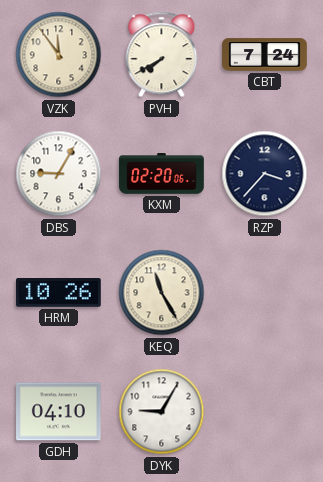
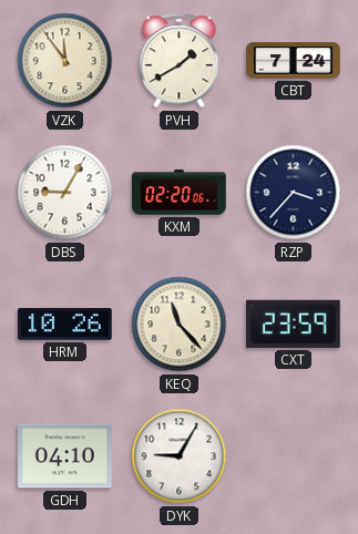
PVH: 7:40 -> 1:40 (180, 61)
KEQ: 11:25 -> 11:23 (180, 325)
CXT: none -> 23:59 (293, 324)
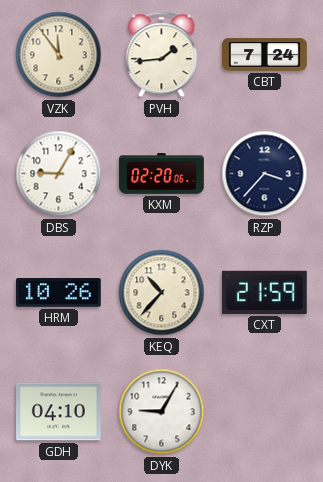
PVH: 1:40 -> 1:44 (162, 55)
KEQ: 11:23 -> 10:37 (162, 293)
CXT: 23:59 -> 21:59 (264, 292)
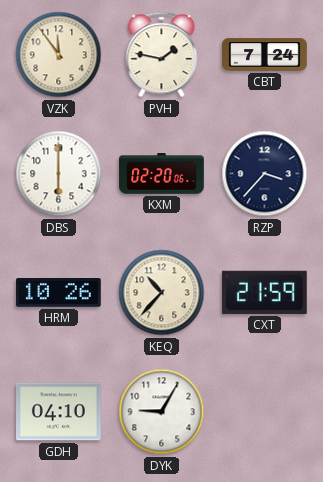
PVH: 1:44 -> 1:47 (162, 55)
DBS: 9:05 -> 6:00 (59, 174)
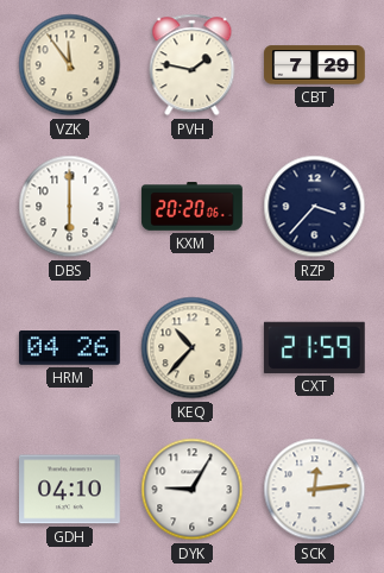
CBT: 7:24 -> 7:29 (315, 65)
KXM: 02:20 -> 20:20 (193, 207)
HRM: 10:26 -> 04:26 (70, 348)
SCK: none -> 12:14 (315, 490)
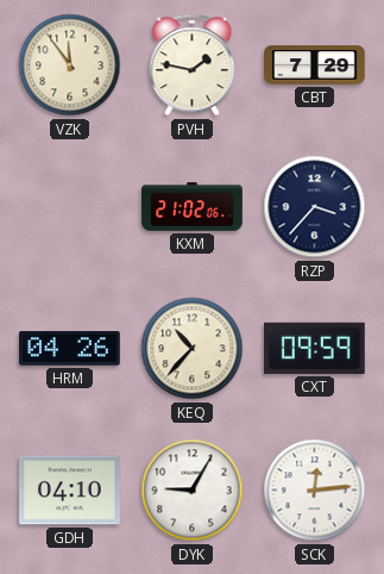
DBS: 6:00 -> none (70, 207)
KXM: 20:20 -> 21:02 (193, 207)
CXT: 21:59 -> 09:59 (314, 348)
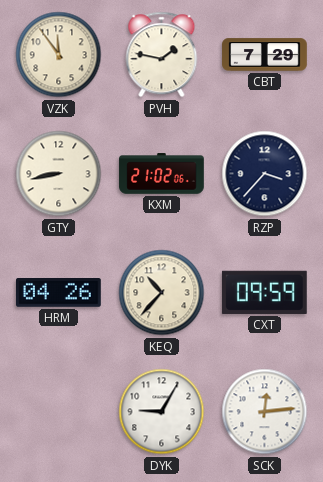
GTY: none -> 8:43 (59, 174)
GDH: 04:10 -> none (70, 491)
